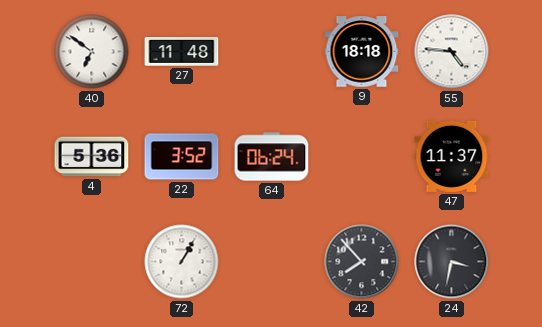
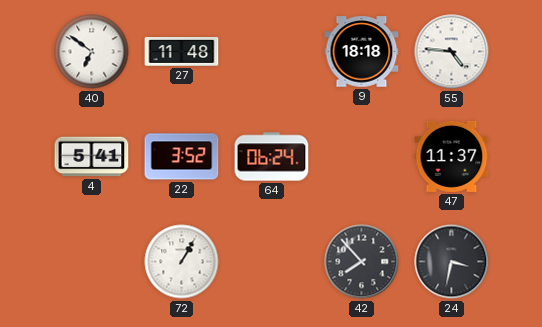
4: 5:36 -> 5:41 (92, 157)
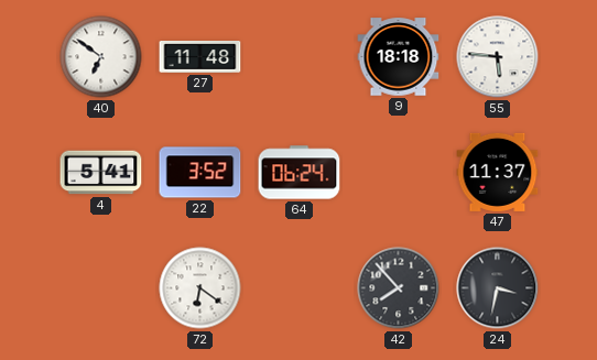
55: 4:46 -> 5:46 (498, 57)
72: 1:05 -> 6:21 (200, 288)
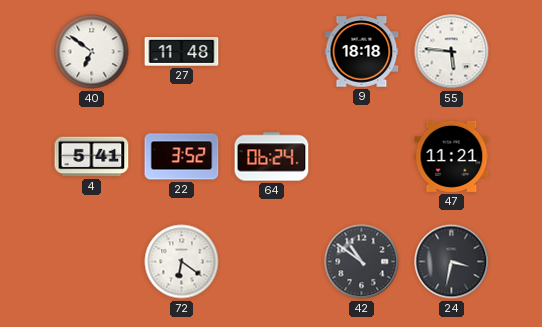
47: 11:37 -> 11:21 (452, 156)
42: 7:53 -> 10:51 (362, 262)
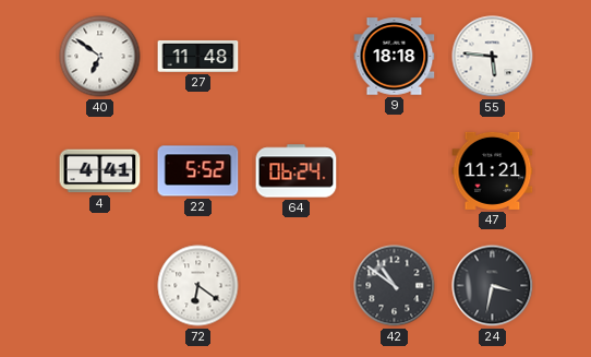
4: 5:41 -> 4:41 (100, 171)
22: 3:52 -> 5:52 (198, 171)
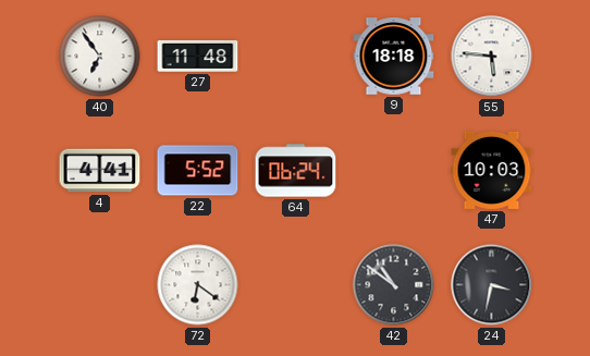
40: 6:51 -> 6:54 (100, 57)
47: 11:21 -> 10:03 (492, 170)
